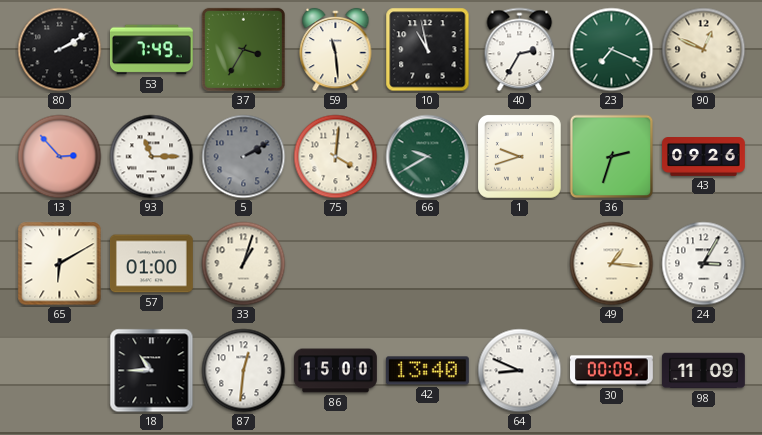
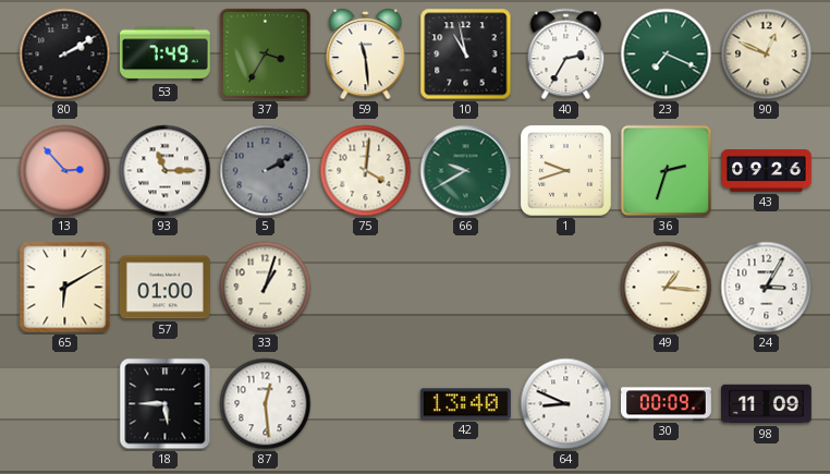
18: 10:45 -> 5:45 (166, 404)
87: 12:31 -> 12:29 (266, 404)
86: 15:00 -> none (336, 371)
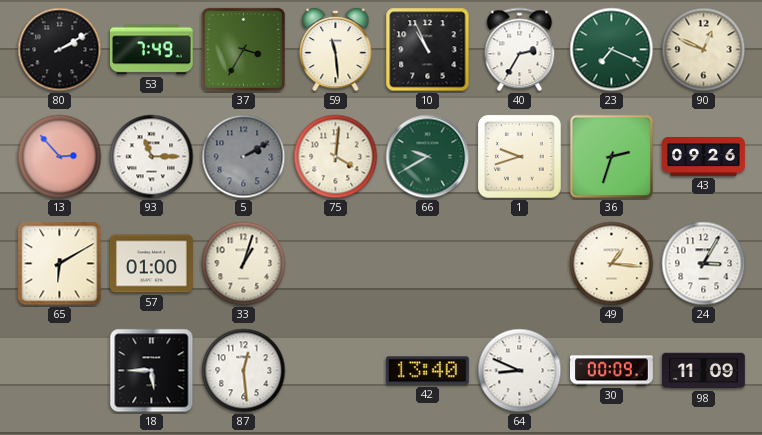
10: 10:58 -> 10:56 (428, 50)
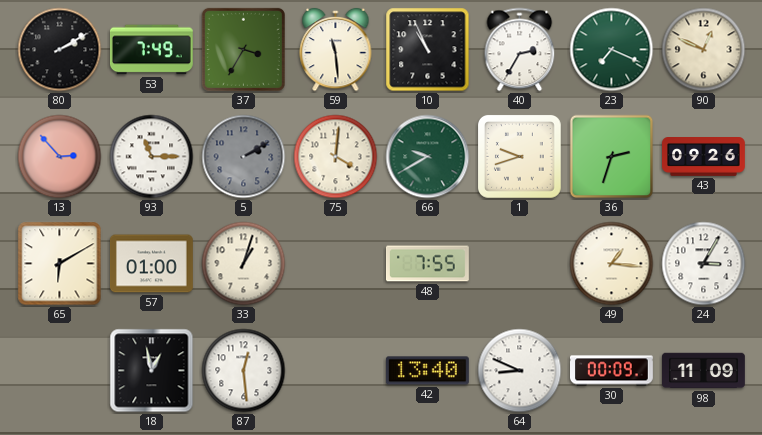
48: none -> 7:55 (428, 264)
18: 5:45 -> 12:58 (152, 371)
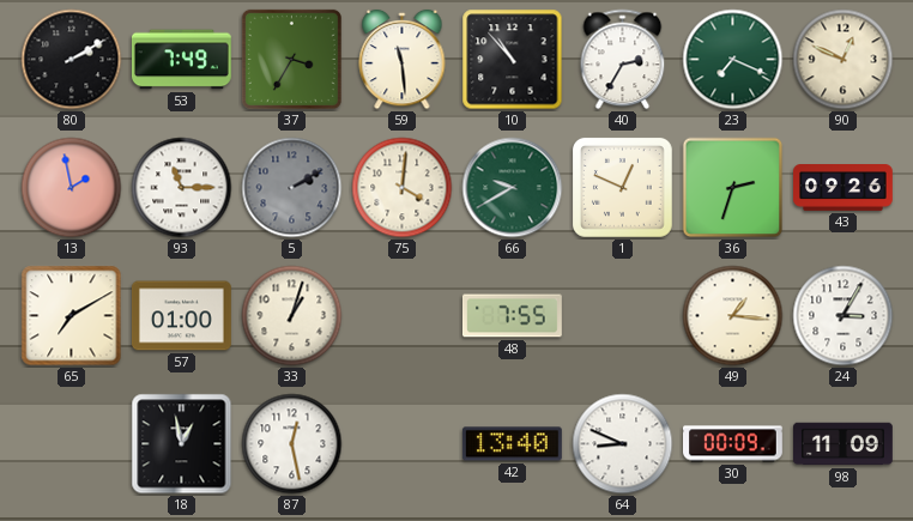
10: 10:56 -> 10:53 (513, 60)
13: 2:53 -> 1:58 (72, 188)
1: 9:42 -> 12:49 (623, 188)
65: 6:10 -> 7:10 (72, 316)
87: 12:29 -> 12:28 (292, 444)
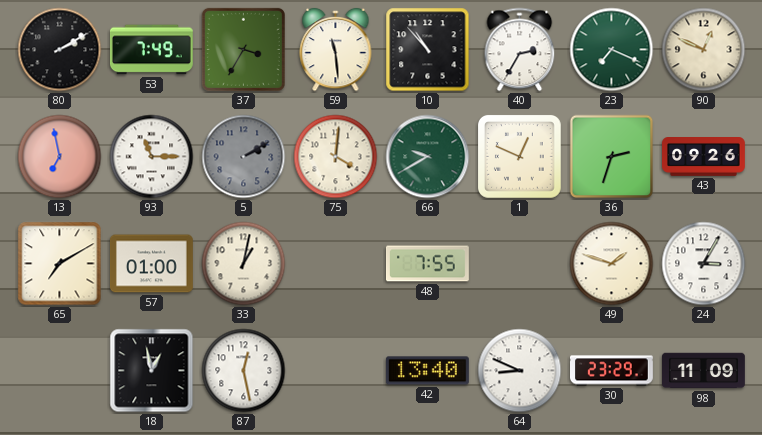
13: 1:58 -> 6:58 (60, 157)
33: 1:03 -> 1:02 (244, 264)
49: 1:16 -> 1:48 (612, 264)
30: 00:09 -> 23:29 (612, 371)
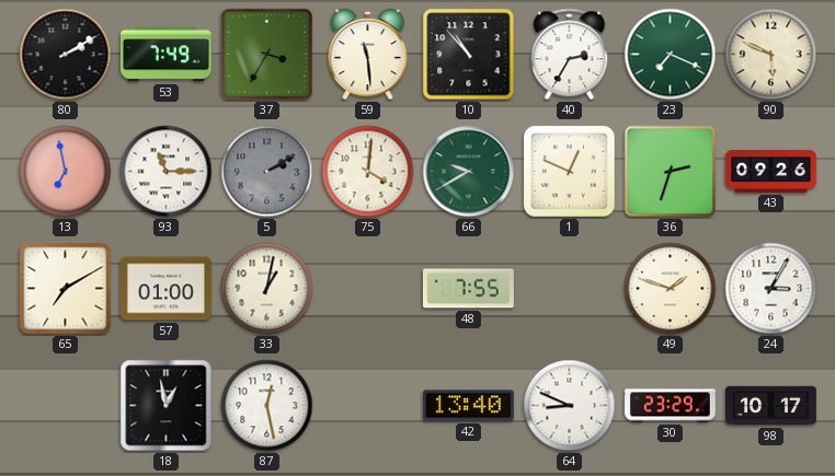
90: 12:49 -> 5:49 (771, 55)
98: 11:09 -> 10:17 (771, 406)
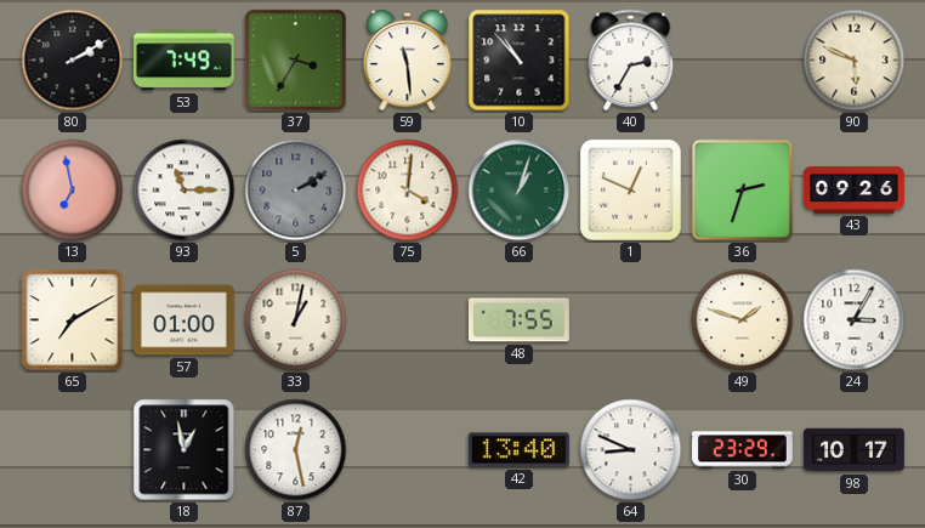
23: 7:19 -> none (671, 55)
66: 9:40 -> 1:03 (520, 191)
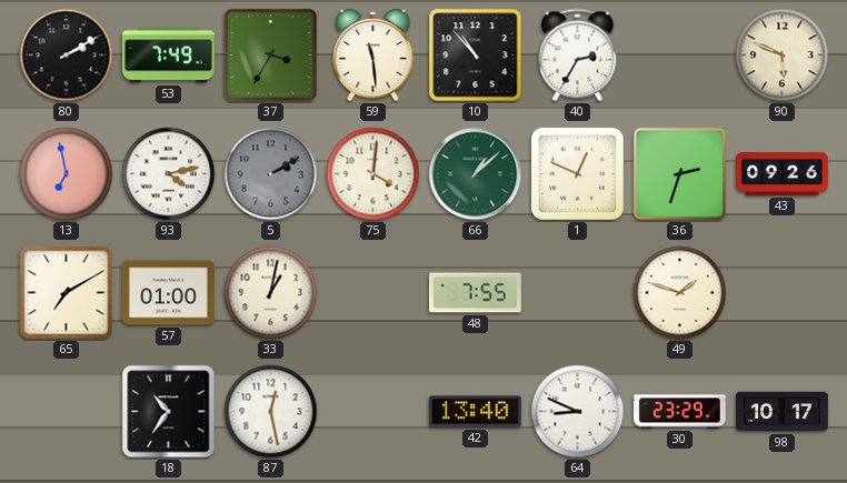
93: 11:15 -> 4:13 (169, 174)
66: 1:03 -> 1:08 (476, 174)
24: 3:05 -> none (855, 320)
18: 12:58 -> 10:36 (169, 412)
